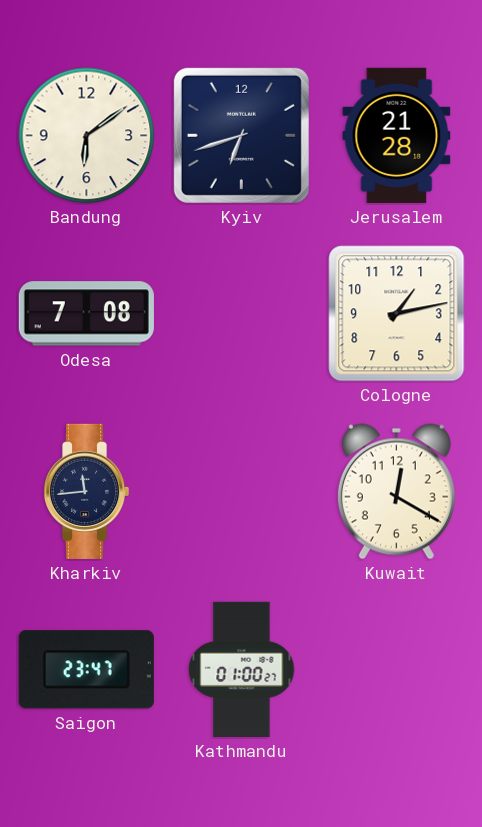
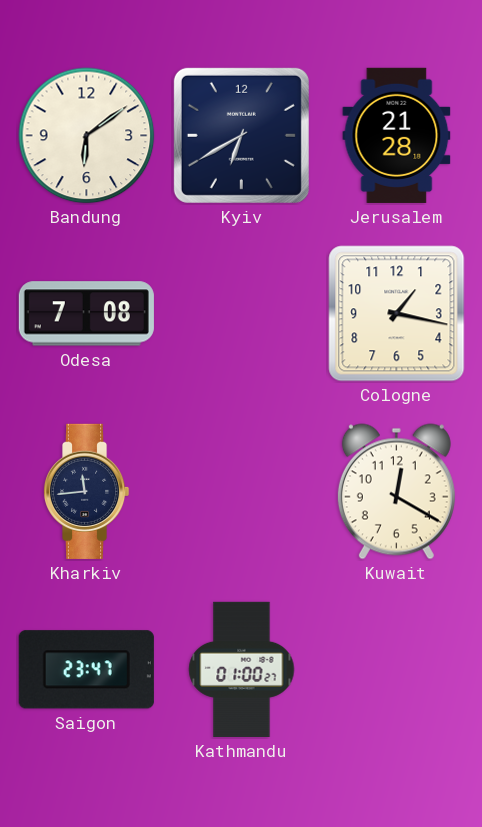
Kyiv: 6:42 -> 6:40 (241, 135)
Cologne: 1:13 -> 1:17 (397, 314)
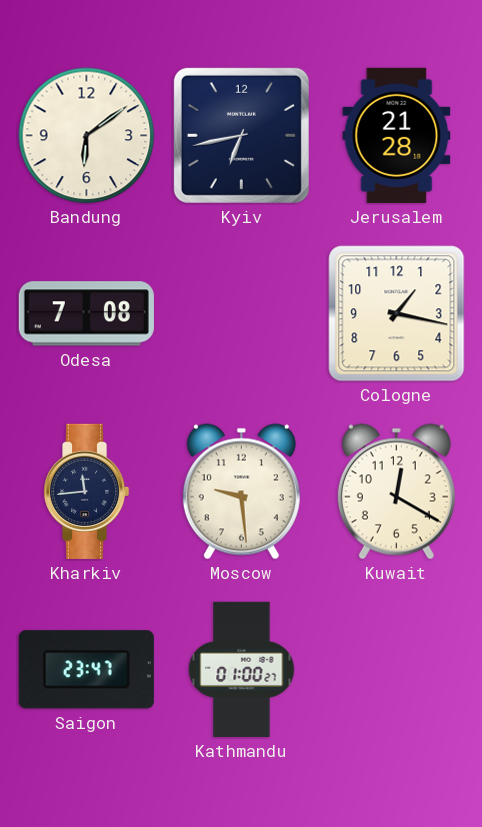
Kyiv: 6:40 -> 6:43 (241, 135)
Moscow: none -> 9:29 (241, 492)
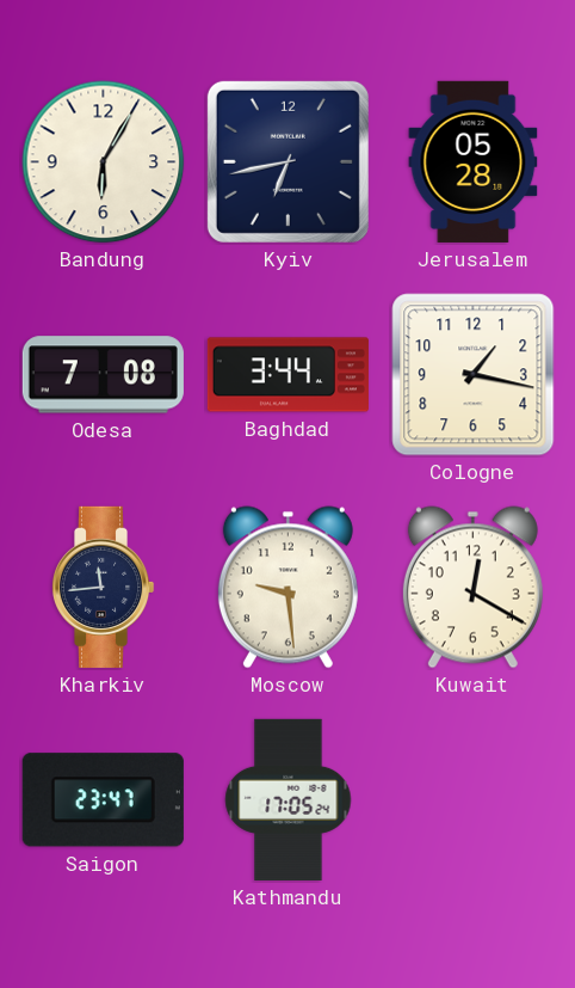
Bandung: 6:09 -> 6:05 (104, 162)
Jerusalem: 21:28 -> 05:28 (474, 161)
Baghdad: none -> 3:44 (287, 375)
Kathmandu: 01:00 -> 17:05 (289, 799)
